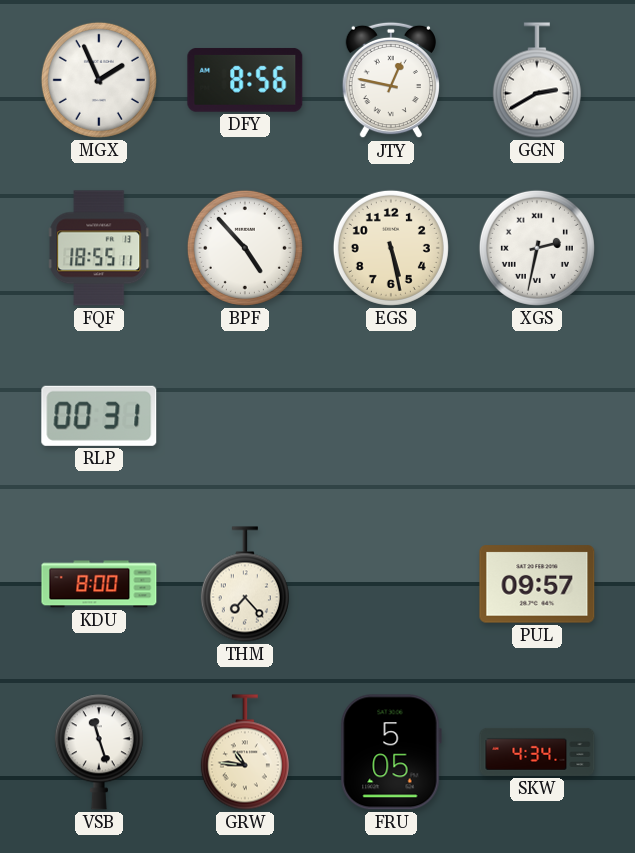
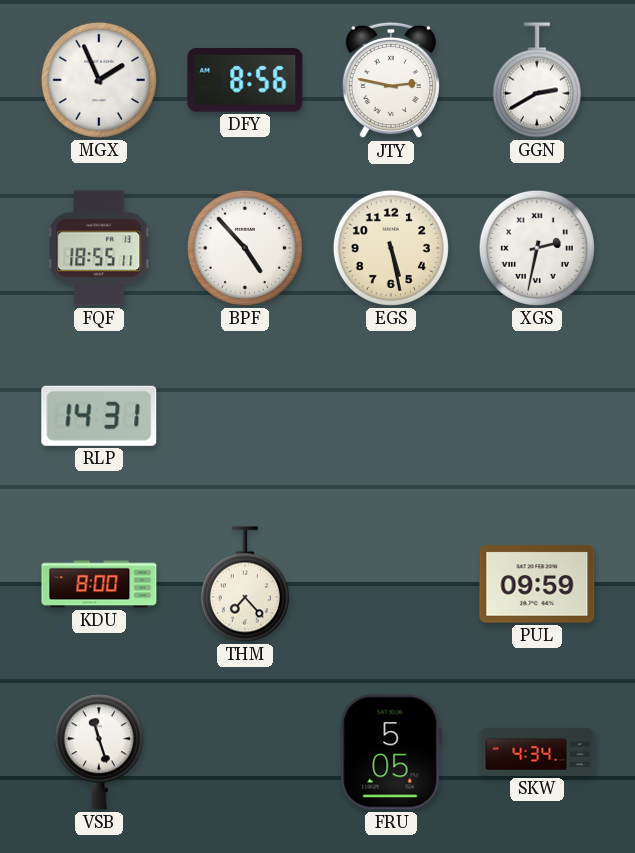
JTY: 12:47 -> 2:47 (391, 80)
RLP: 00:31 -> 14:31 (99, 416)
PUL: 09:57 -> 09:59 (537, 584)
GRW: 10:46 -> none (245, 752)
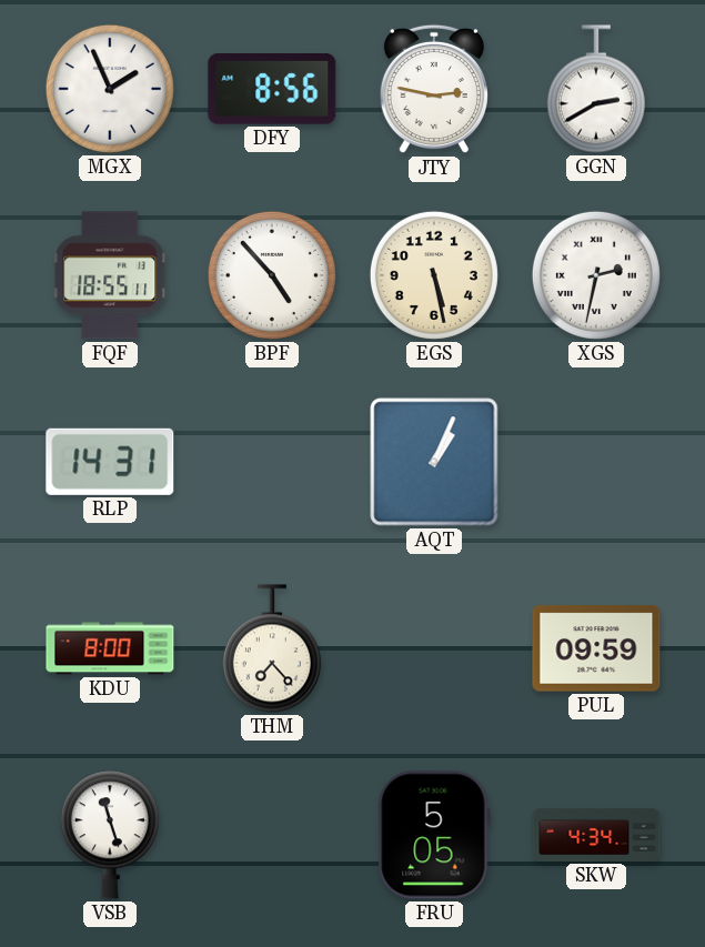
AQT: none -> 1:04 (434, 462)
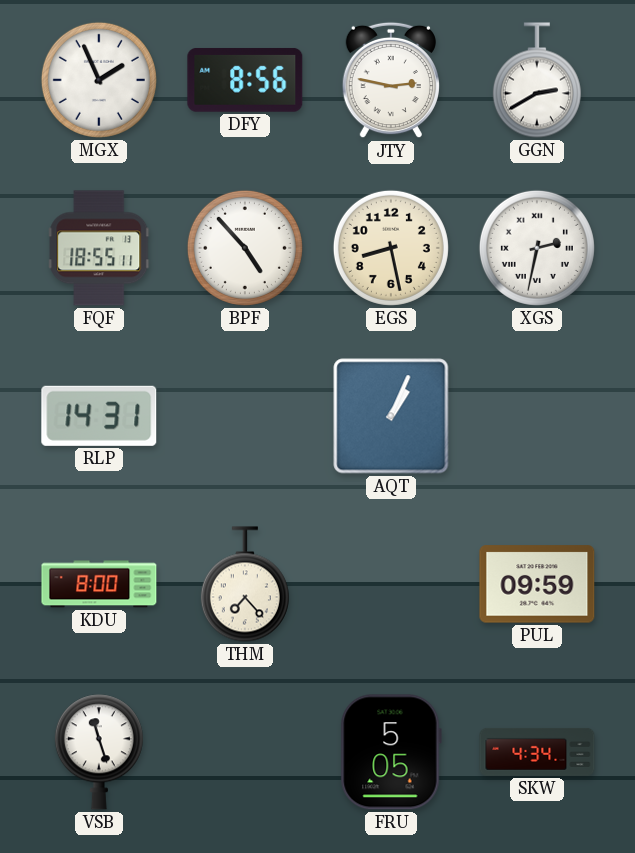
EGS: 5:28 -> 8:28 (391, 248)
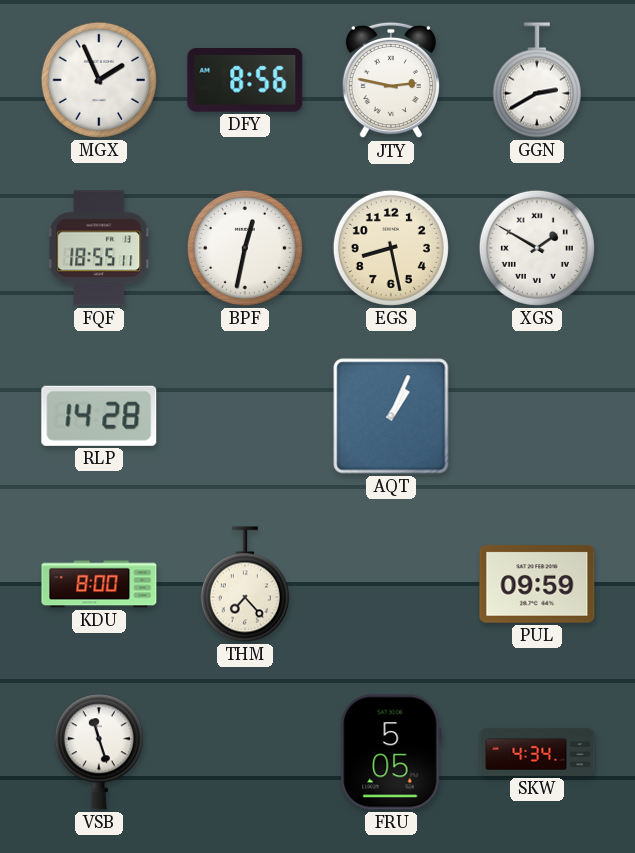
BPF: 4:53 -> 12:32 (245, 248)
XGS: 2:32 -> 1:50 (537, 248)
RLP: 14:31 -> 14:28 (99, 416)
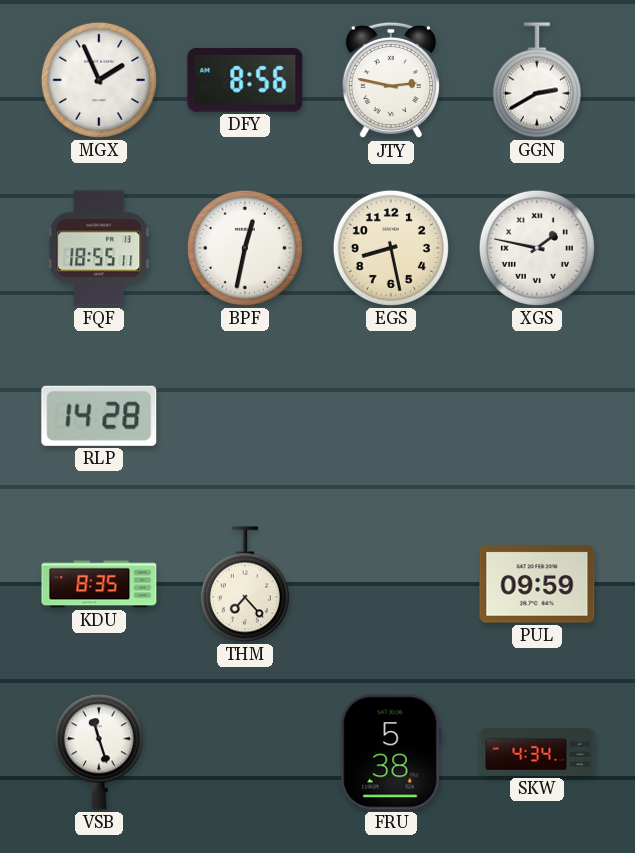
XGS: 1:50 -> 1:47 (537, 248)
AQT: 1:04 -> none (391, 416)
KDU: 8:00 -> 8:35 (99, 584)
FRU: 5:05 -> 5:38 (391, 752)
